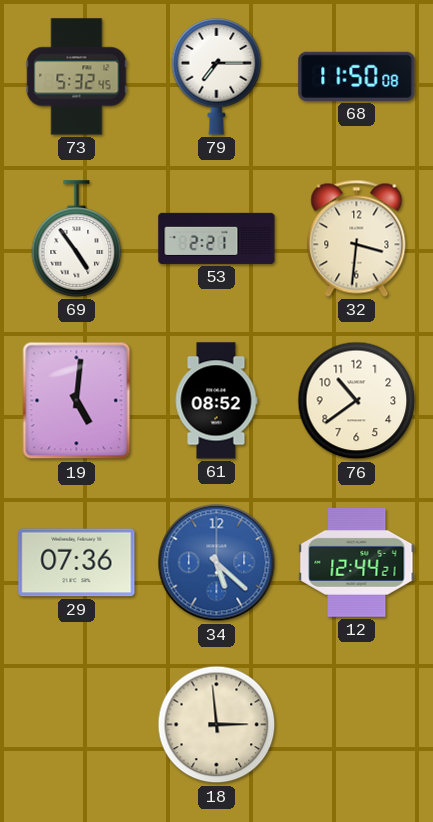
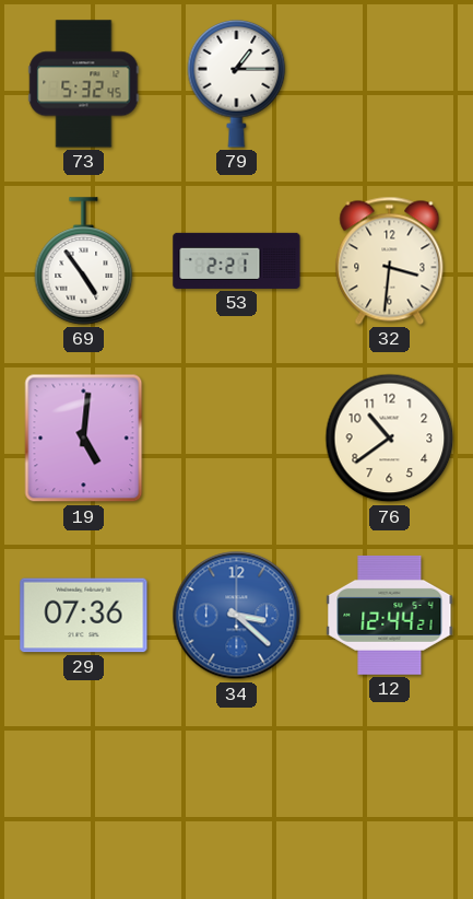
79: 7:15 -> 1:15 (237, 84)
68: 11:50 -> none (357, 76)
61: 08:52 -> none (216, 401)
34: 5:22 -> 3:22 (237, 616)
18: 2:59 -> none (217, 725)
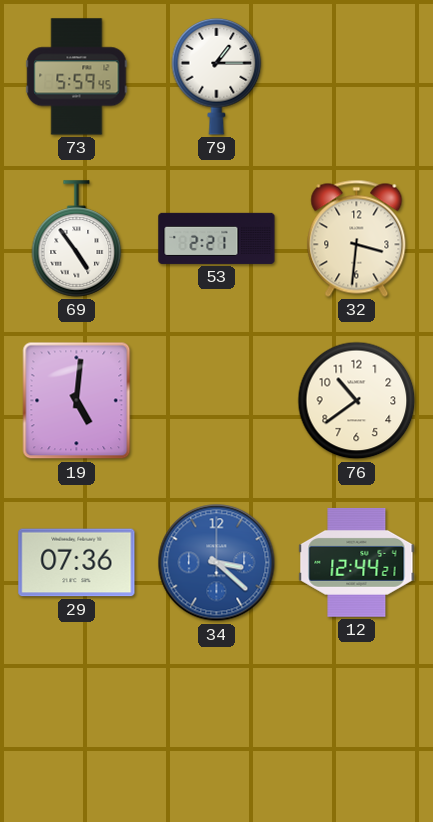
73: 5:32 -> 5:59 (77, 77)
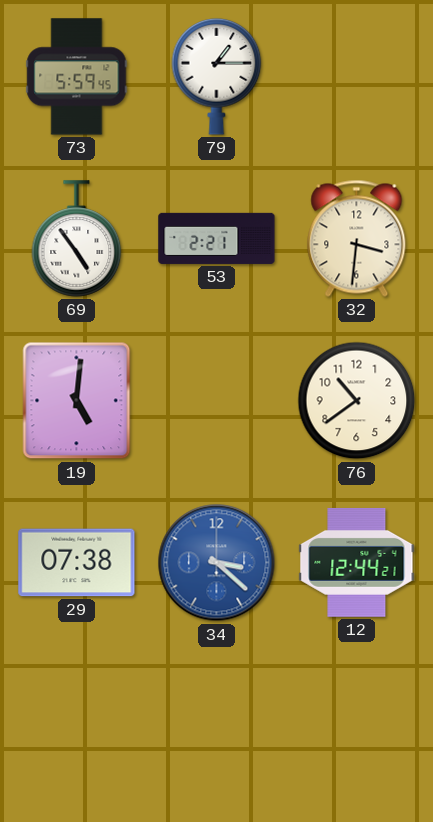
29: 07:36 -> 07:38 (77, 563)
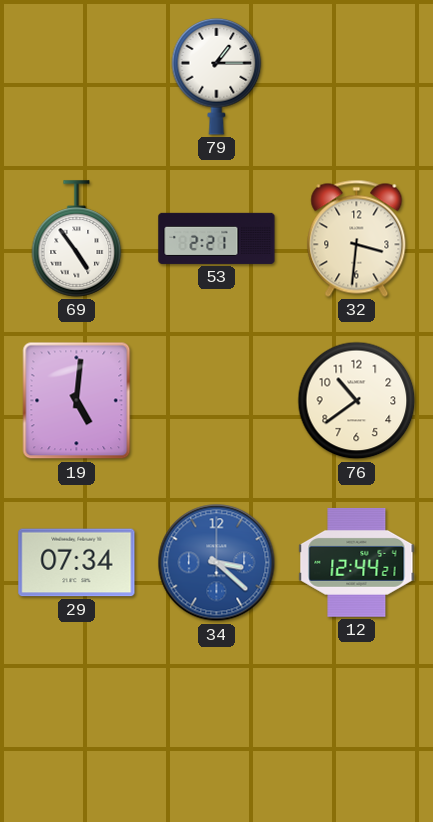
73: 5:59 -> none (77, 77)
29: 07:38 -> 07:34 (77, 563)
